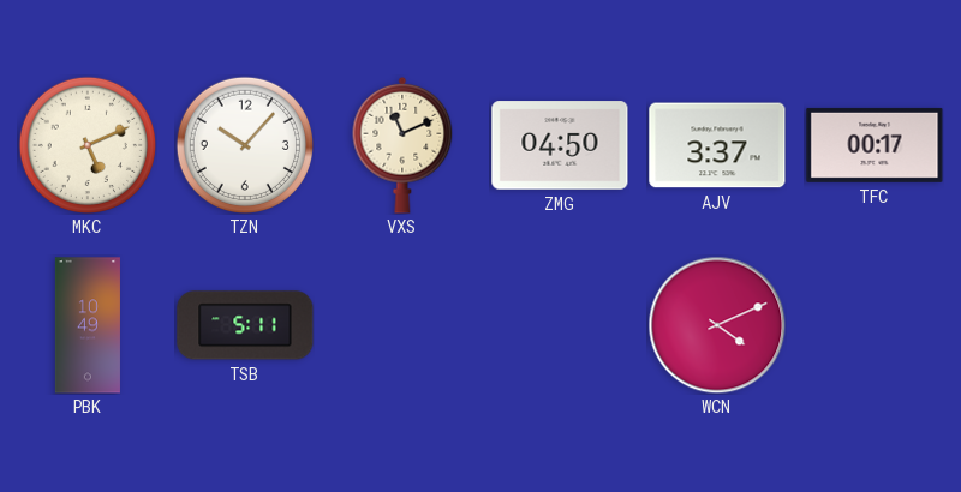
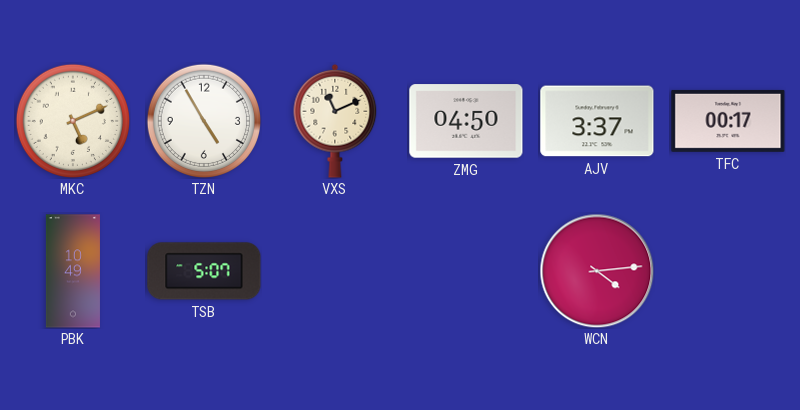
TZN: 10:07 -> 4:55 (203, 120)
TSB: 5:11 -> 5:07 (204, 271)
WCN: 4:11 -> 4:14 (597, 271)
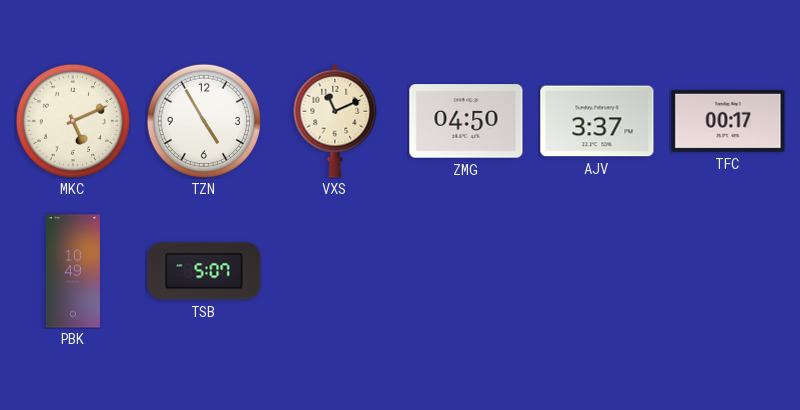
WCN: 4:14 -> none (597, 271)
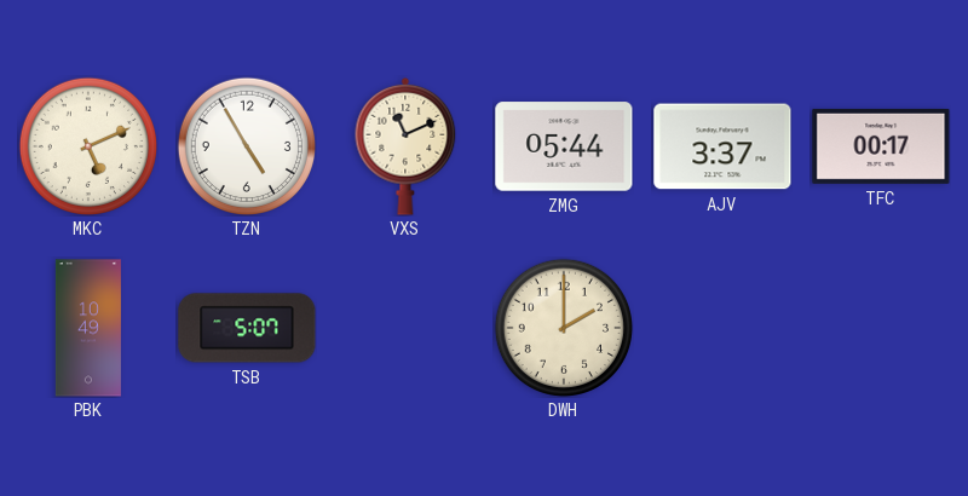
ZMG: 04:50 -> 05:44 (564, 146)
DWH: none -> 2:00 (563, 327)
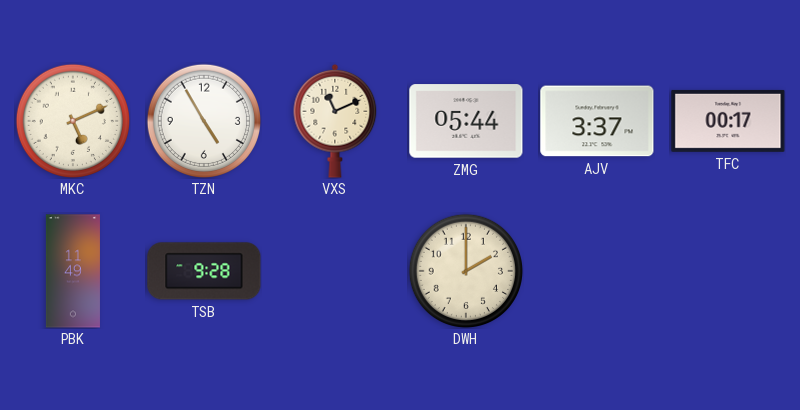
PBK: 10:49 -> 11:49 (73, 271)
TSB: 5:07 -> 9:28 (204, 271)
